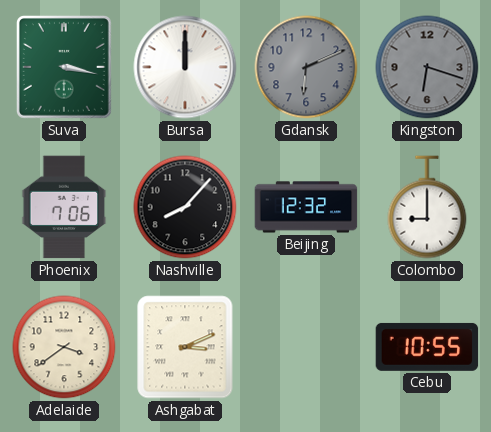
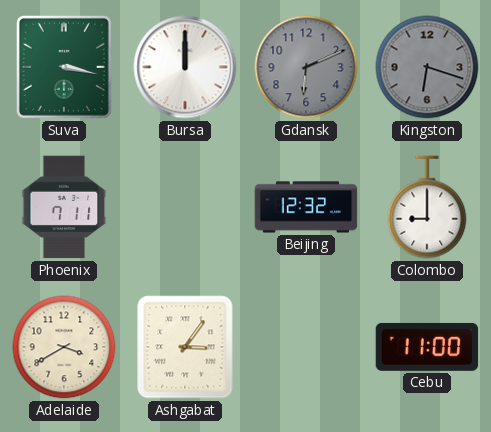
Phoenix: 7:06 -> 7:11 (64, 207)
Nashville: 8:07 -> none (185, 207)
Adelaide: 3:39 -> 3:40 (64, 347)
Ashgabat: 3:11 -> 3:06 (185, 347)
Cebu: 10:55 -> 11:00 (427, 347)
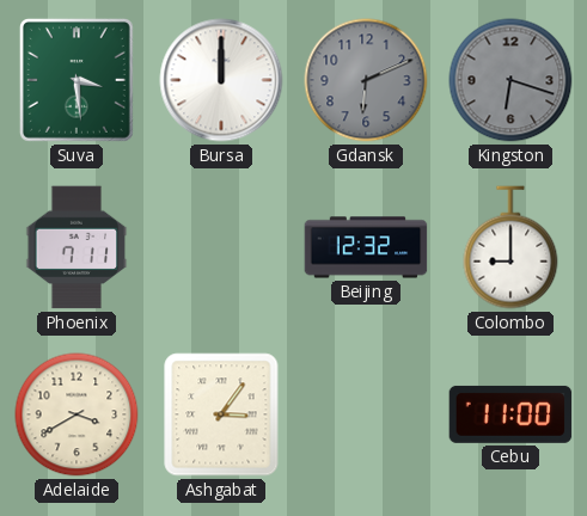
Suva: 3:17 -> 3:29 (77, 80)
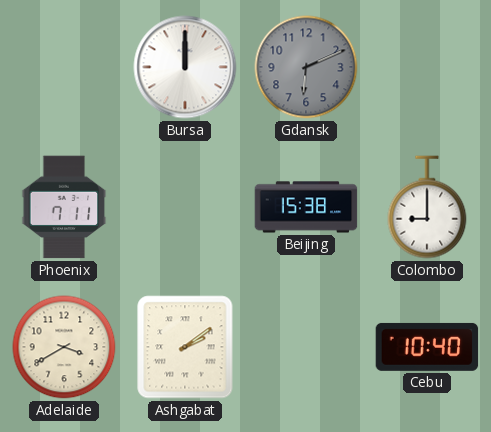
Suva: 3:29 -> none (77, 80)
Kingston: 6:18 -> none (510, 80)
Beijing: 12:32 -> 15:38 (306, 207)
Ashgabat: 3:06 -> 2:09 (185, 347)
Cebu: 11:00 -> 10:40 (427, 347)
